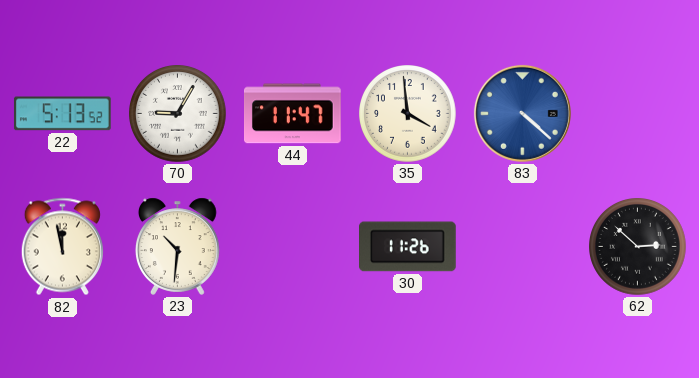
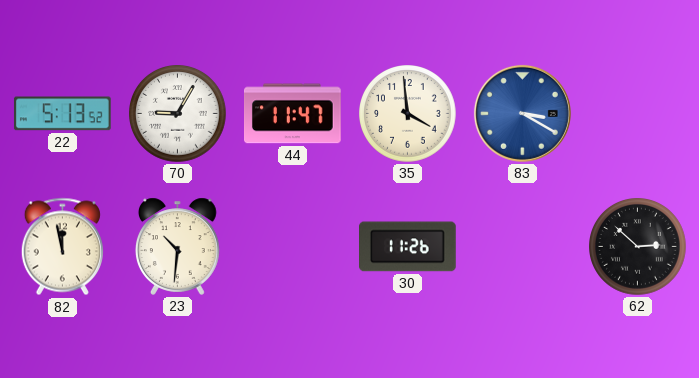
83: 4:22 -> 3:20 (522, 113)
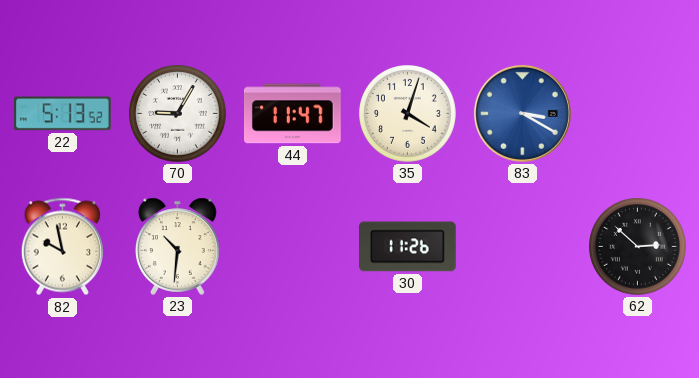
35: 3:59 -> 4:03 (408, 114)
82: 11:58 -> 9:58 (62, 247)
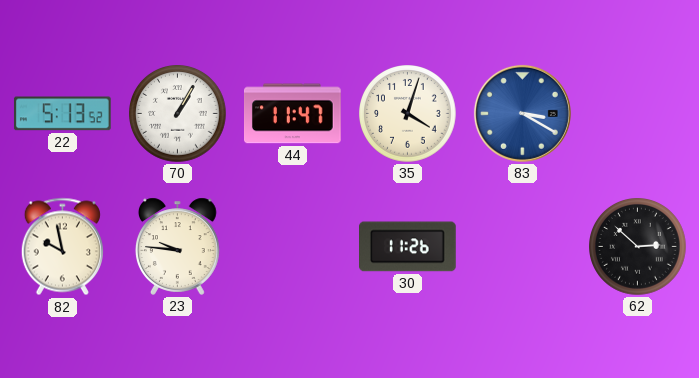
70: 9:05 -> 1:05 (178, 114)
23: 10:31 -> 9:46 (177, 246)
